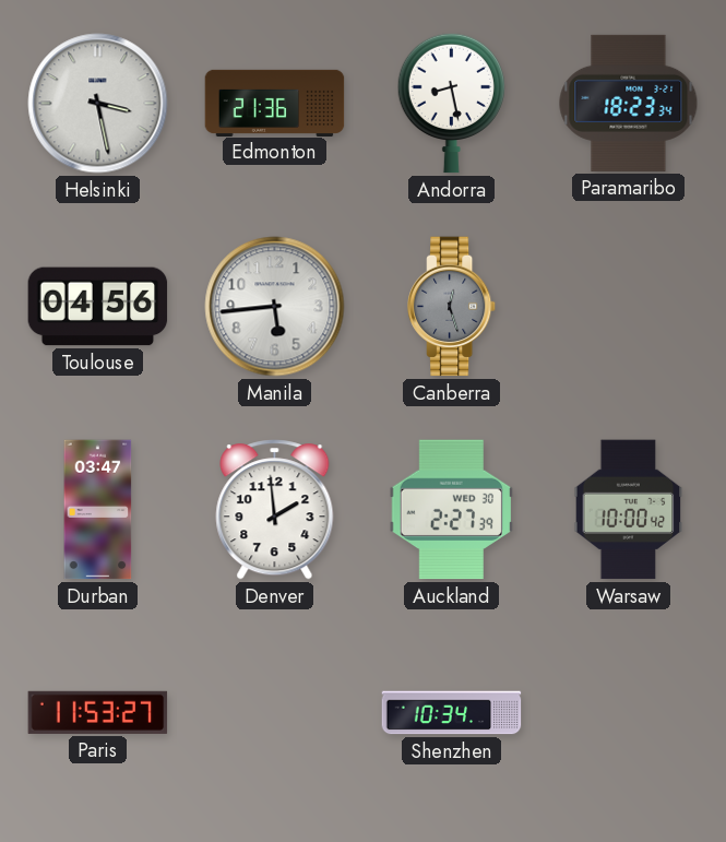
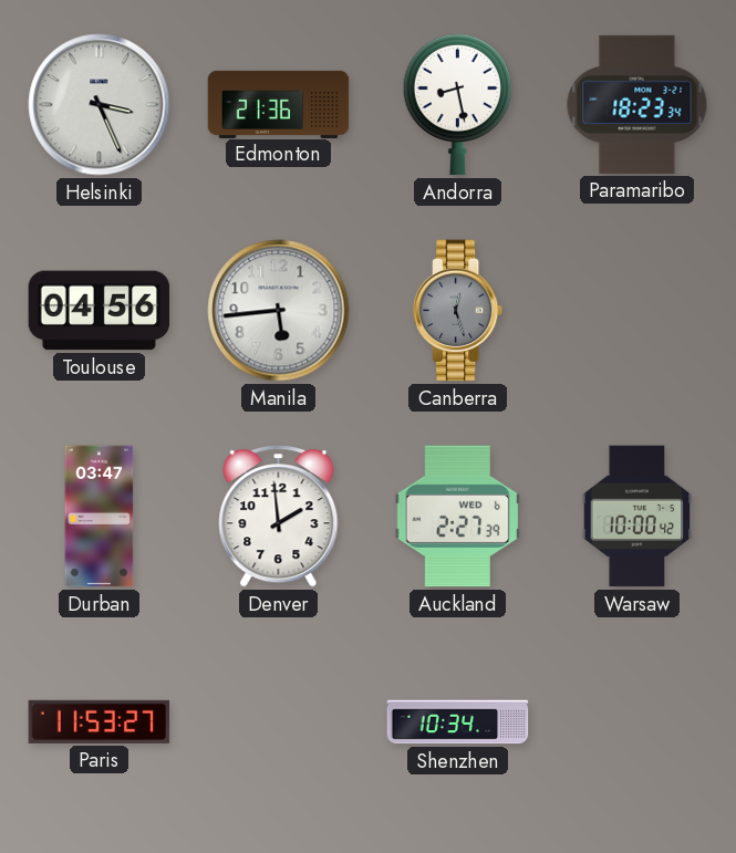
Helsinki: 3:28 -> 3:26 (100, 105)
Auckland date: WED 30 -> WED 6 (457, 517)
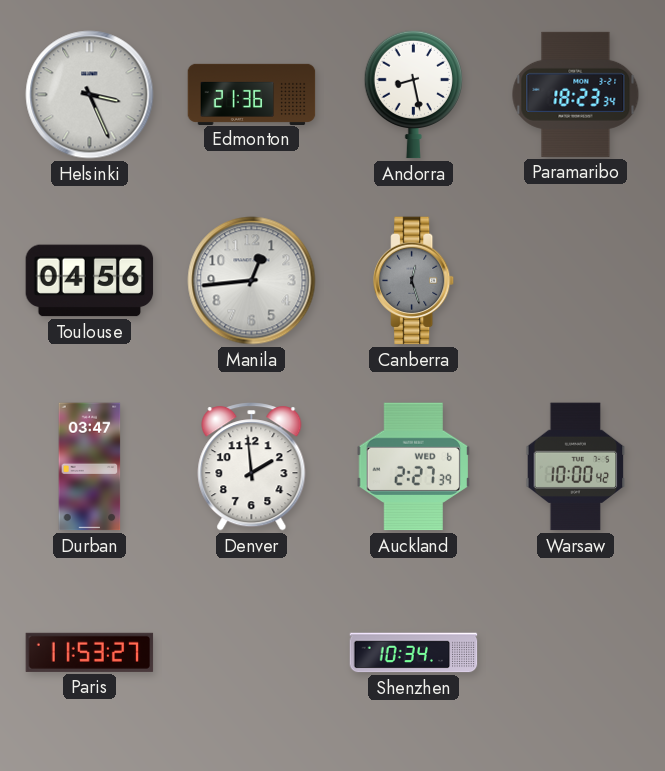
Manila: 5:44 -> 12:44 (252, 281)
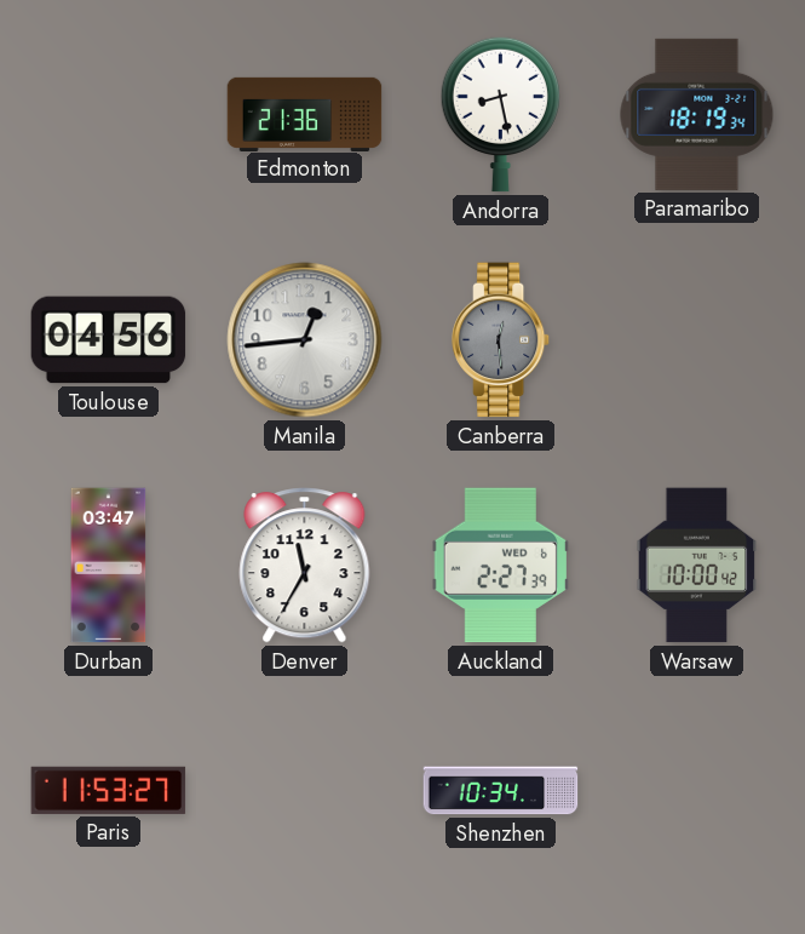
Helsinki: 3:26 -> none (90, 95)
Paramaribo: 18:23 -> 18:19 (697, 114)
Canberra: 12:27 -> 12:29 (502, 340)
Denver: 1:59 -> 11:35 (305, 566)
